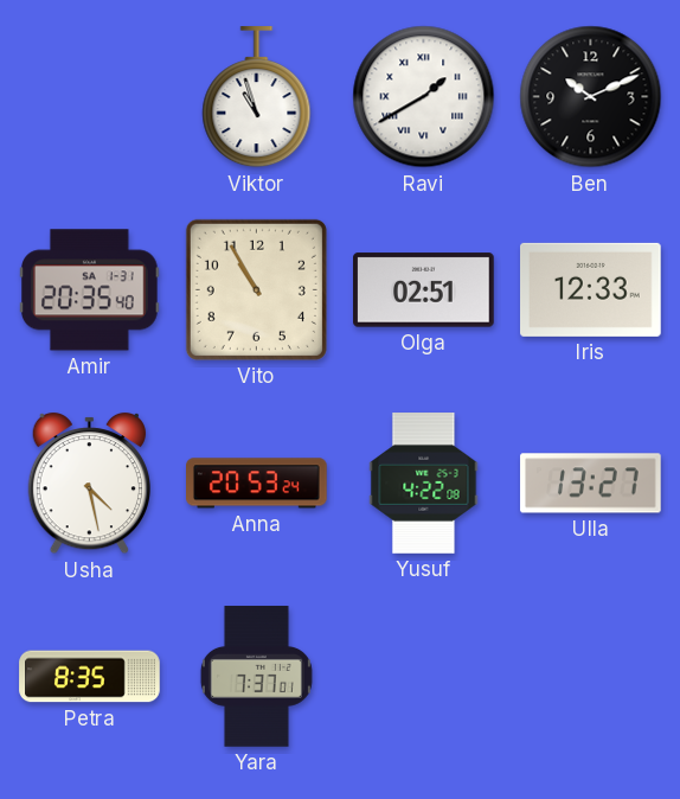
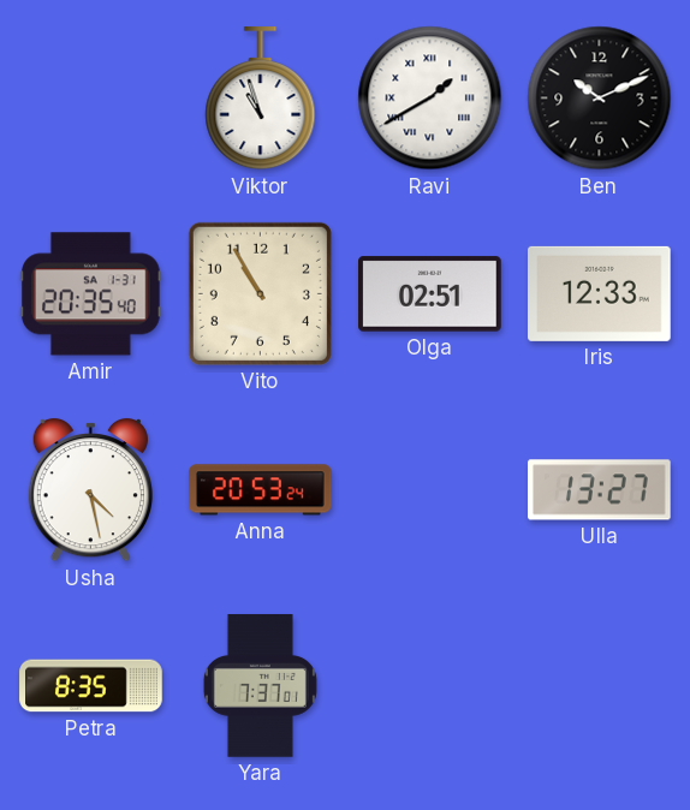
Yusuf: 4:22 -> none (424, 484)
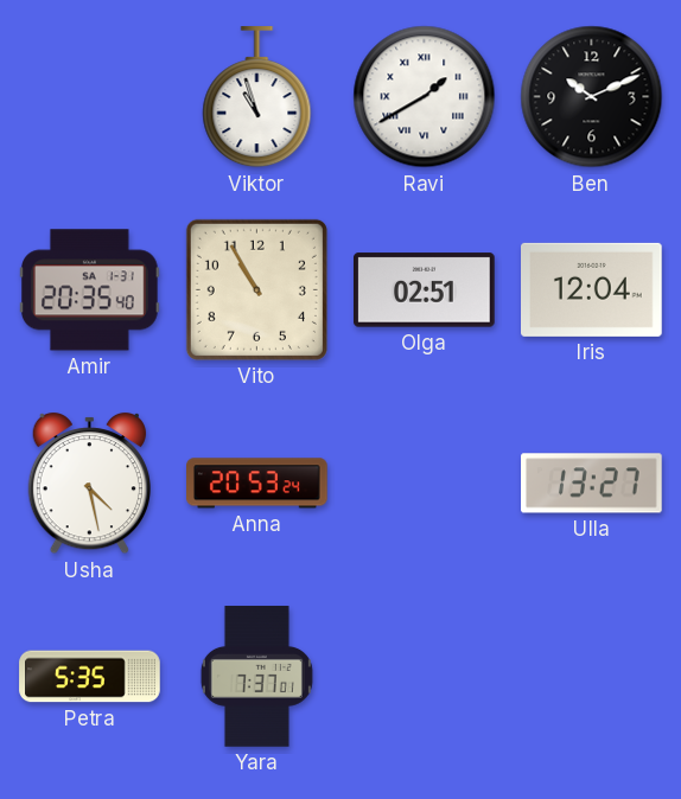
Iris: 12:33 -> 12:04 (592, 289)
Petra: 8:35 -> 5:35 (90, 677)
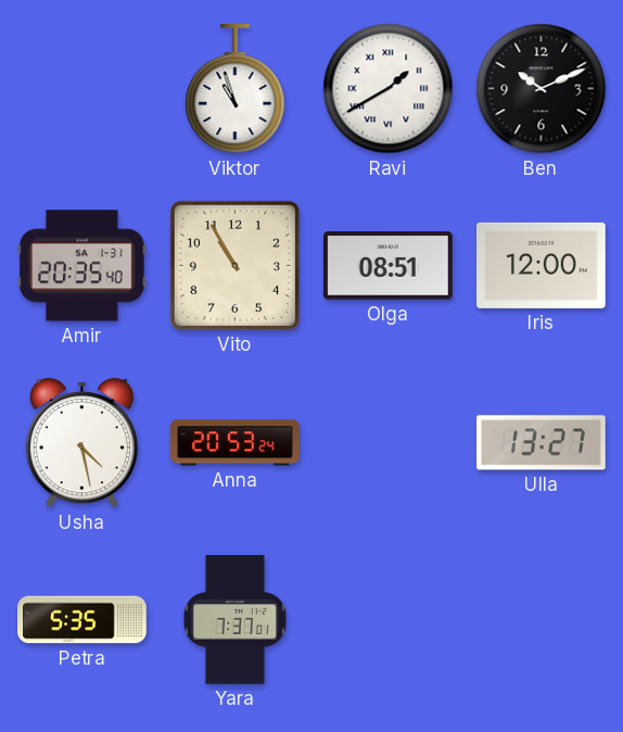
Olga: 02:51 -> 08:51 (389, 266)
Iris: 12:04 -> 12:00 (542, 265)
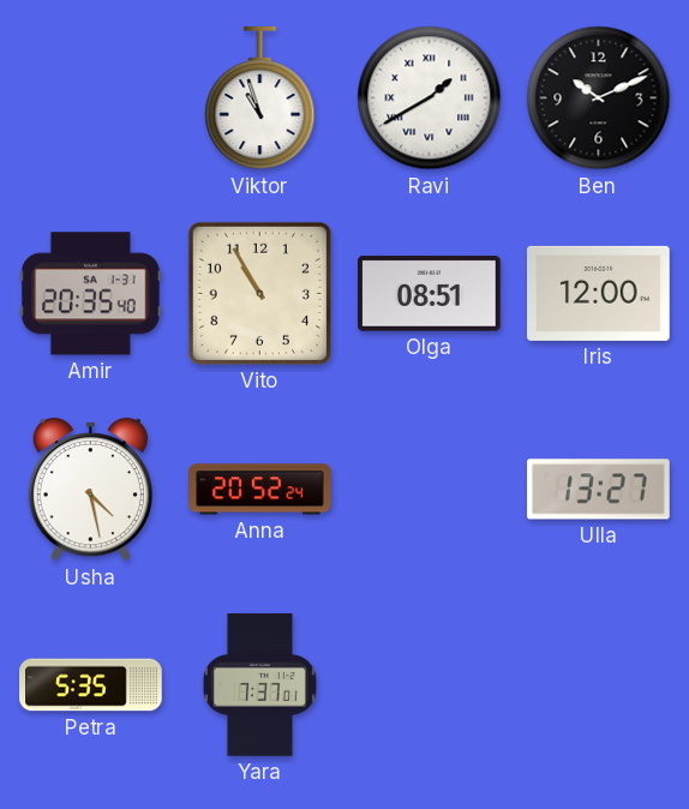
Anna: 20:53 -> 20:52 (260, 490)
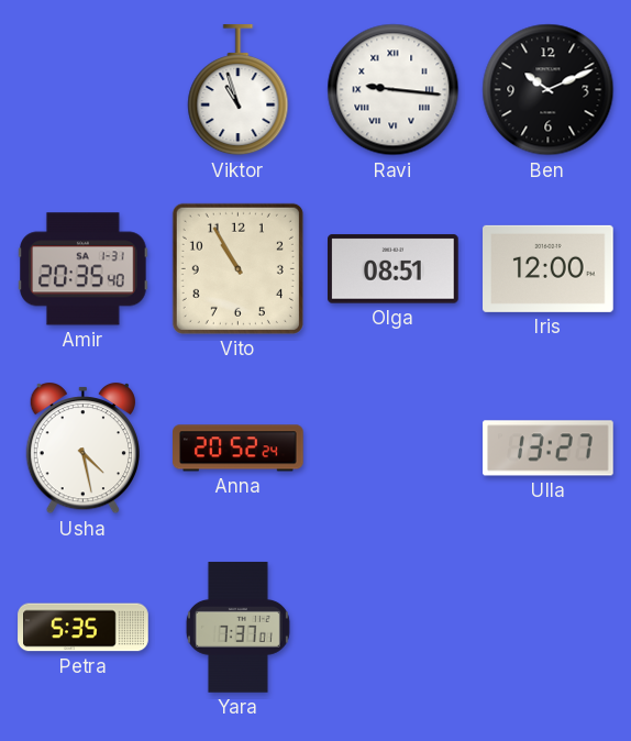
Ravi: 1:40 -> 9:16 (394, 90)
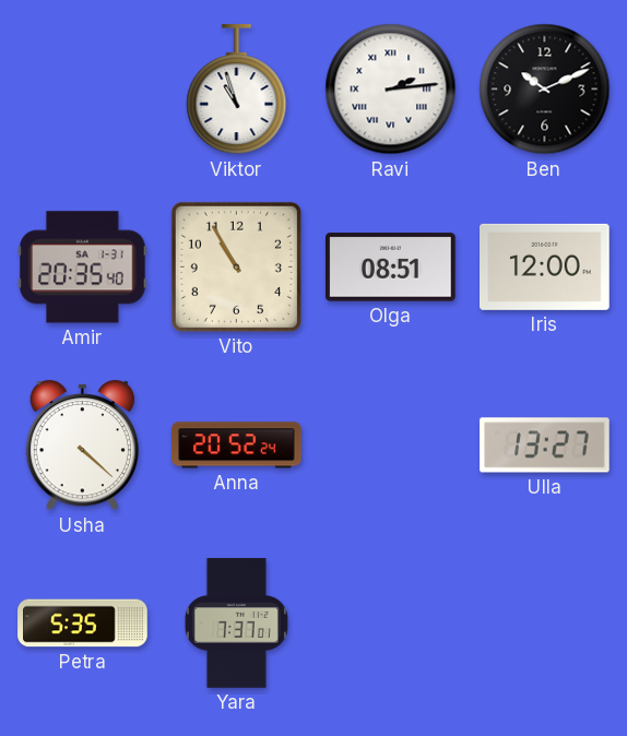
Ravi: 9:16 -> 2:14 (391, 90)
Usha: 4:28 -> 4:22 (82, 446)
